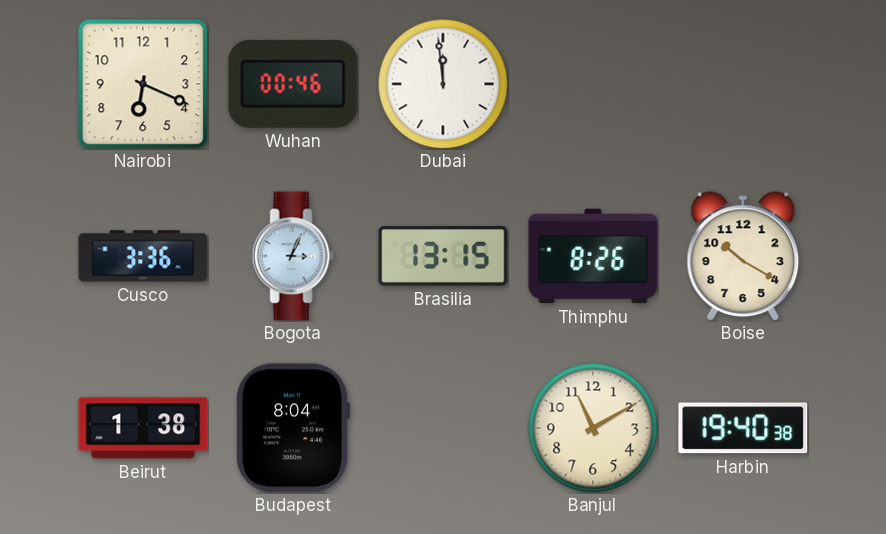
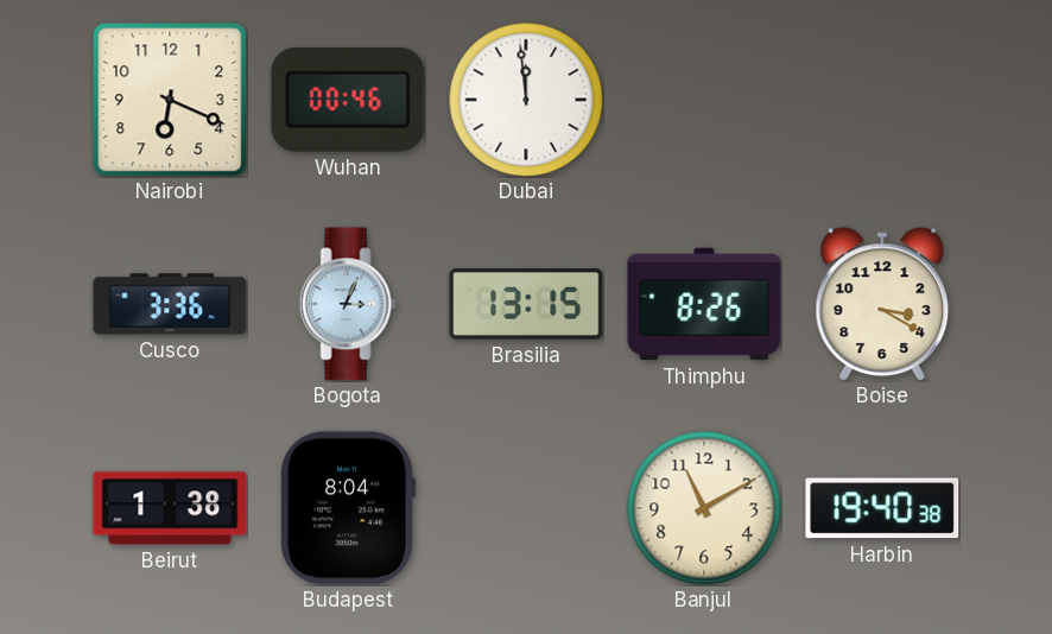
Boise: 10:20 -> 3:20 (882, 304)
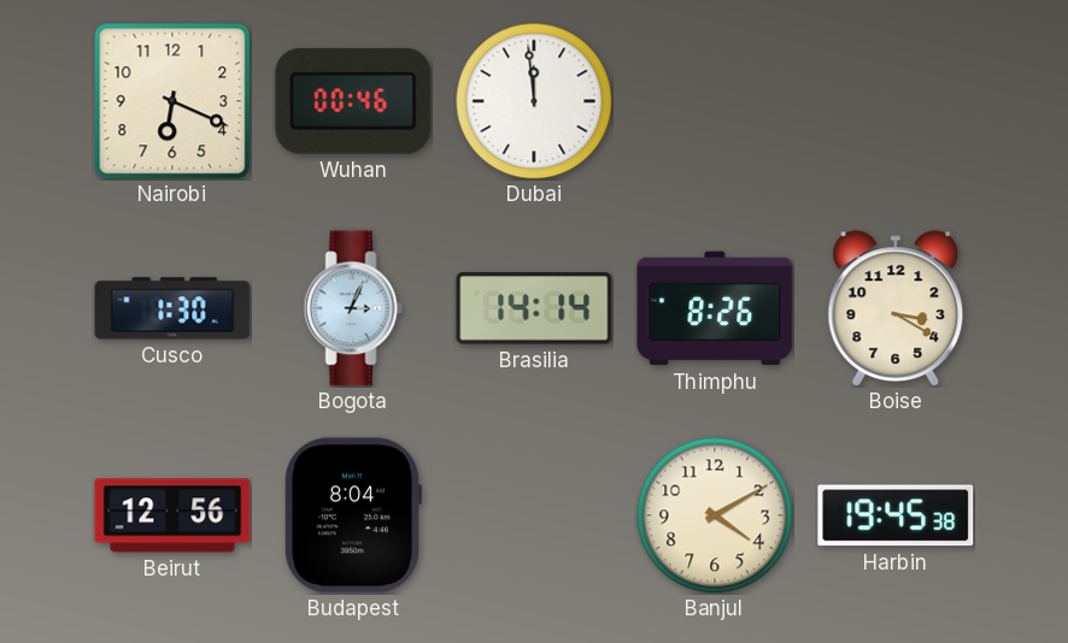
Cusco: 3:36 -> 1:30 (172, 308)
Brasilia: 13:15 -> 14:14 (534, 308)
Beirut: 1:38 -> 12:56 (172, 515)
Banjul: 11:10 -> 4:10 (715, 515)
Harbin: 19:40 -> 19:45 (896, 515)
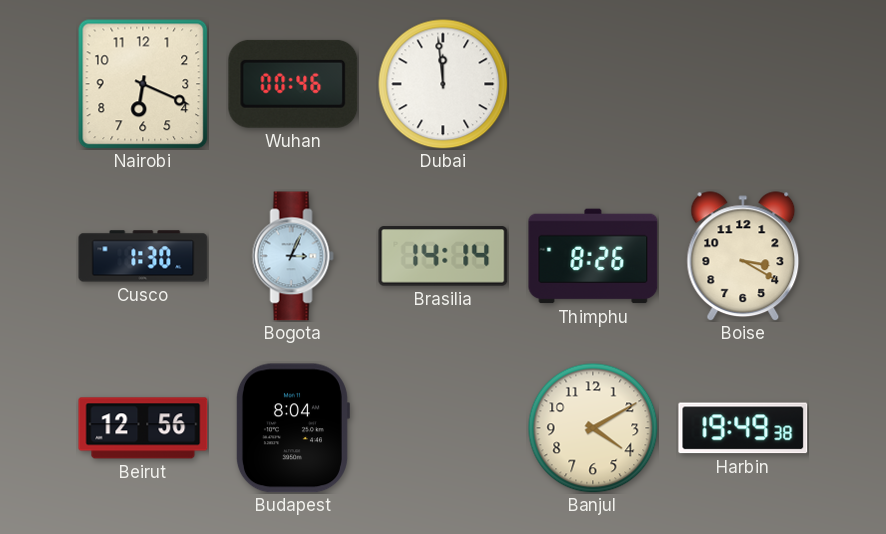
Harbin: 19:45 -> 19:49 (743, 428)
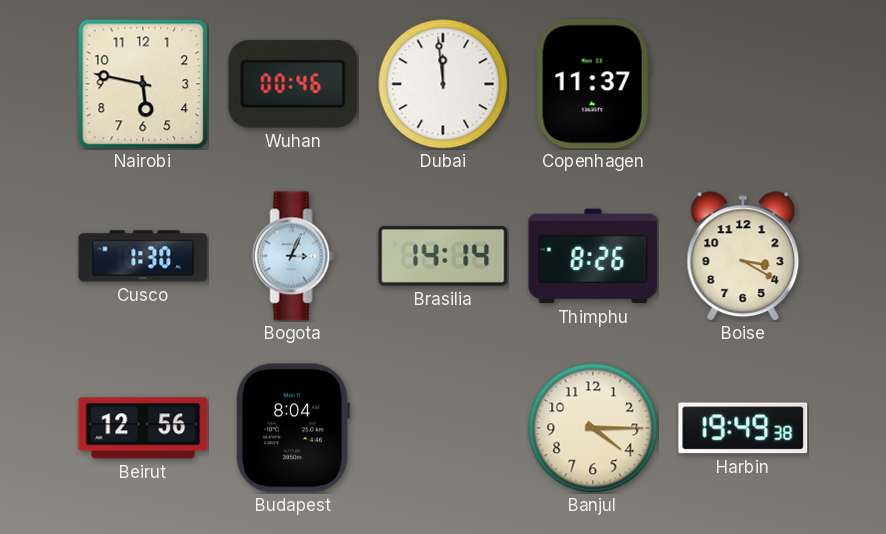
Nairobi: 6:19 -> 5:47 (143, 84)
Copenhagen: none -> 11:37 (593, 84)
Banjul: 4:10 -> 4:15 (593, 428)
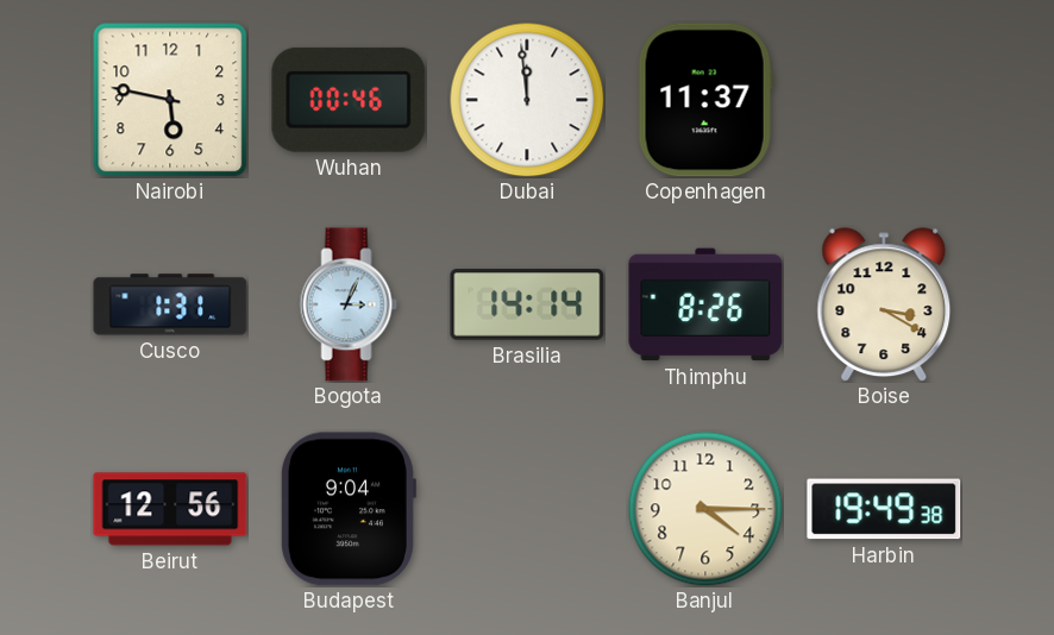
Cusco: 1:30 -> 1:31 (170, 304)
Budapest: 8:04 -> 9:04 (347, 509)
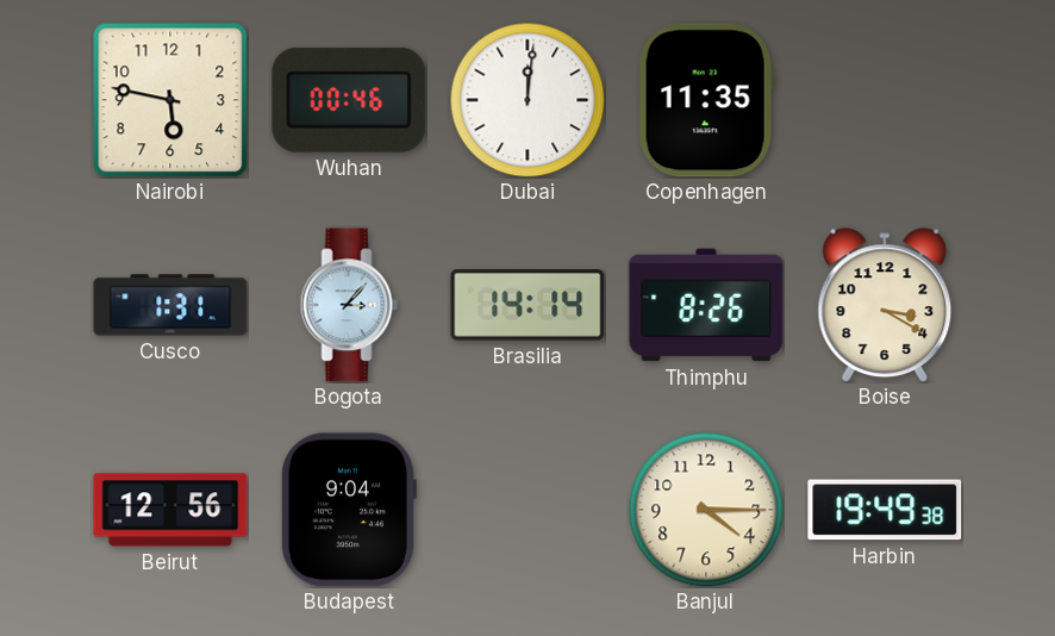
Dubai: 11:59 -> 12:01 (527, 100)
Copenhagen: 11:37 -> 11:35 (706, 100)
Bogota: 3:04 -> 3:07 (349, 305)
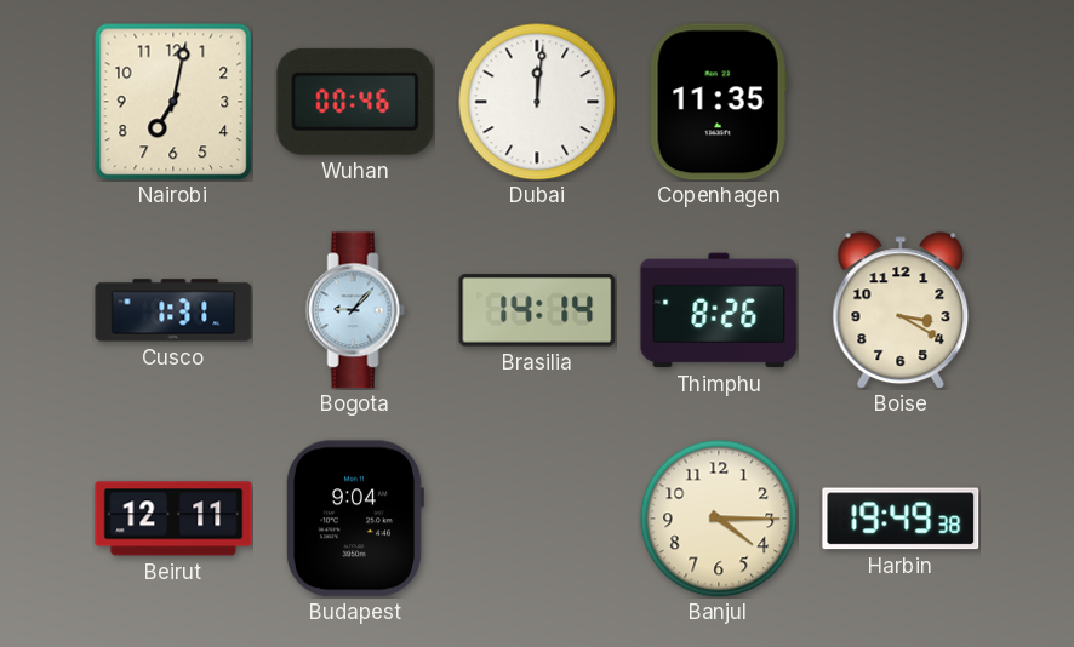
Nairobi: 5:47 -> 7:02 (173, 102)
Bogota: 3:07 -> 9:07 (355, 310)
Beirut: 12:56 -> 12:11 (173, 519)
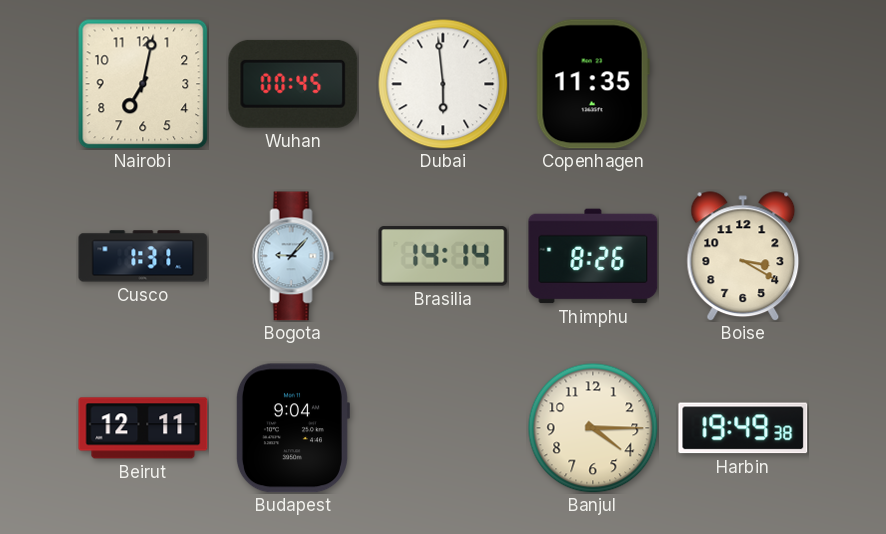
Wuhan: 00:46 -> 00:45 (293, 84)
Dubai: 12:01 -> 5:59 (443, 84)
